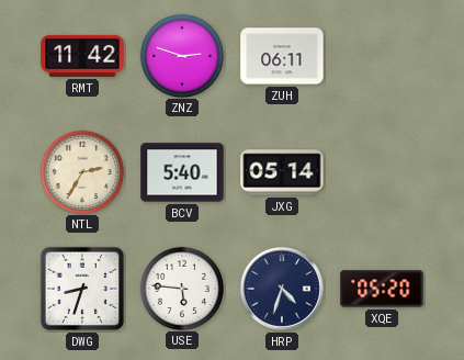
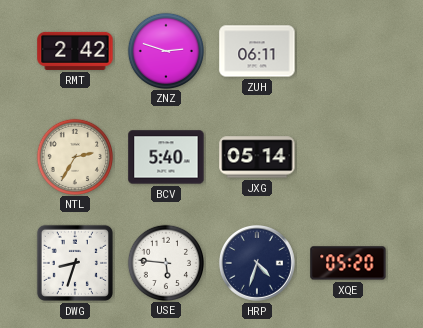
RMT: 11:42 -> 2:42 (75, 51)
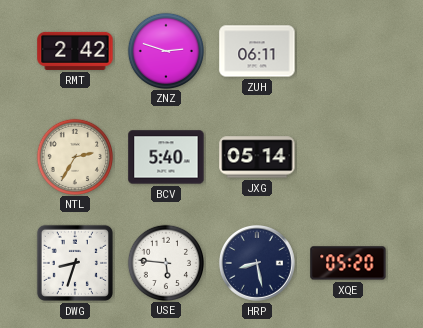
HRP: 4:33 -> 8:28 (258, 264)
